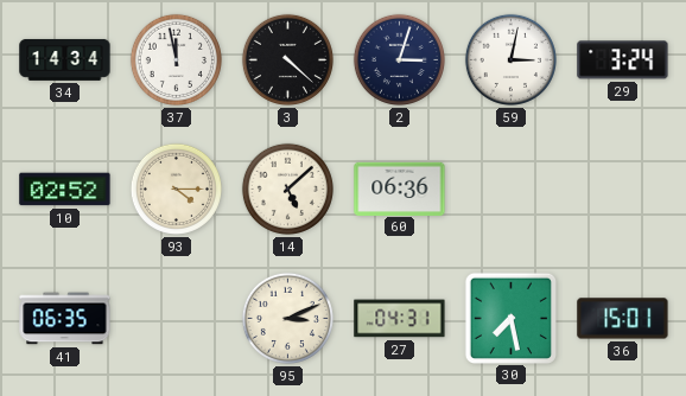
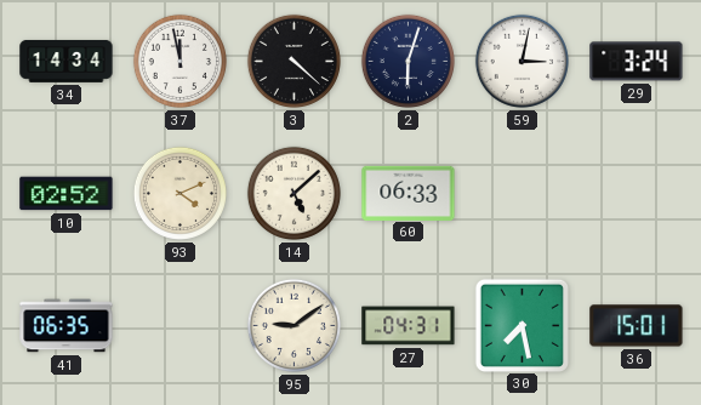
2: 3:03 -> 6:03 (408, 61)
93: 4:15 -> 4:11 (179, 193)
60: 06:36 -> 06:33 (409, 193)
95: 3:11 -> 9:09 (293, 325)
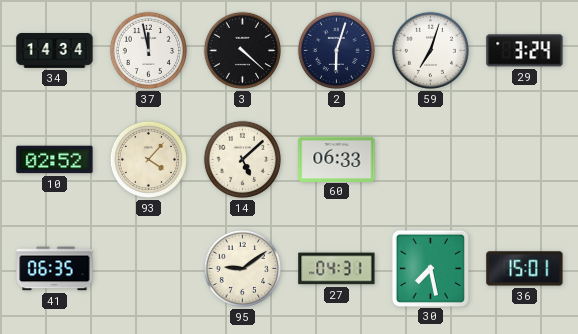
59: 3:02 -> 7:03 (430, 50)
93: 4:11 -> 4:07 (148, 159)
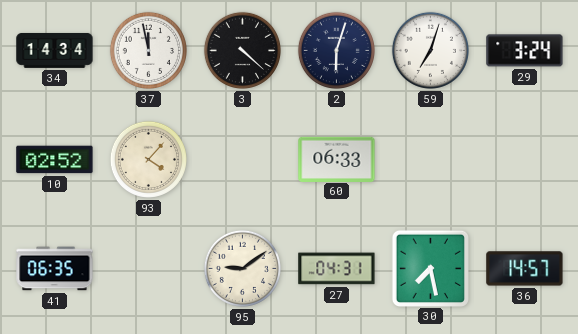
14: 5:08 -> none (242, 159)
36: 15:01 -> 14:57 (525, 269)
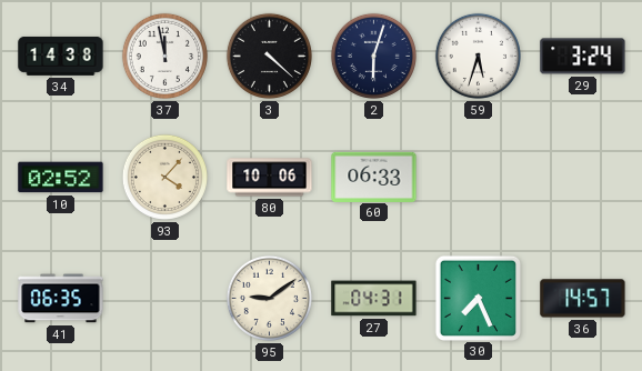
34: 14:34 -> 14:38 (61, 56)
59: 7:03 -> 5:33 (478, 56)
80: none -> 10:06 (270, 178)
30: 7:28 -> 7:26 (478, 298)
